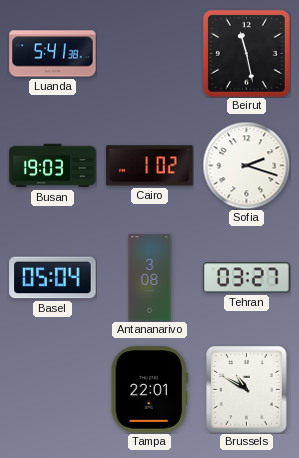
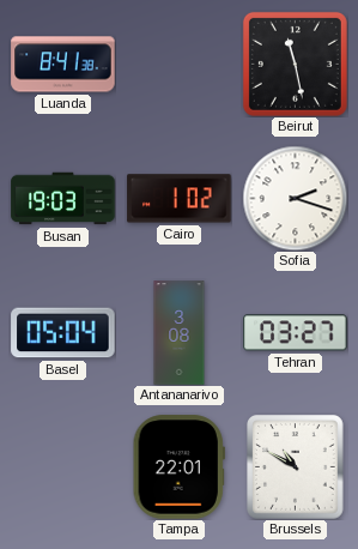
Luanda: 5:41 -> 8:41 (63, 65)
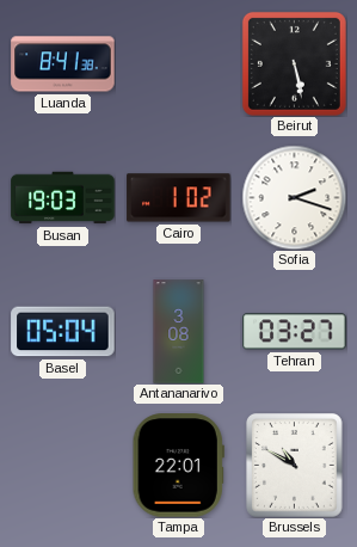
Beirut: 11:28 -> 5:28 (294, 63)
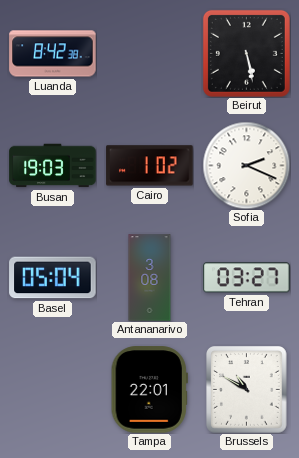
Luanda: 8:41 -> 8:42 (53, 54)
Sofia: 2:18 -> 2:19 (246, 165)
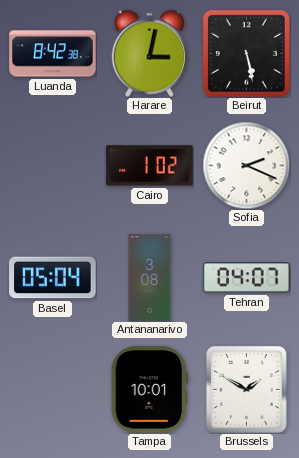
Harare: none -> 3:02 (150, 53)
Busan: 19:03 -> none (53, 166)
Tehran: 03:27 -> 04:07 (247, 278)
Tampa: 22:01 -> 10:01 (149, 390)
Brussels: 10:50 -> 1:50 (247, 390)
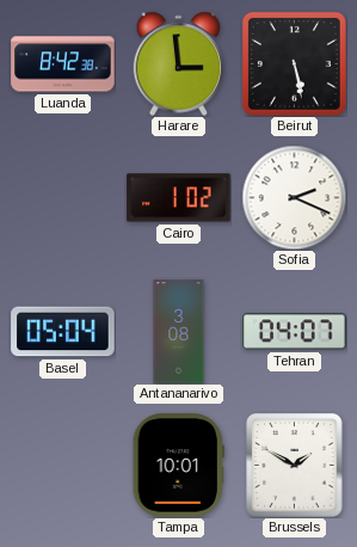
Harare: 3:02 -> 2:59 (179, 63)
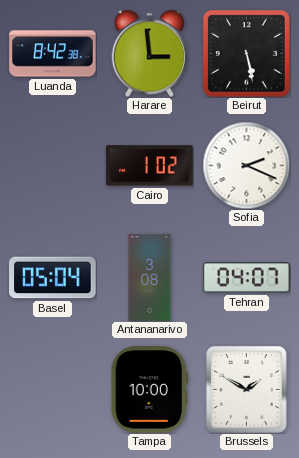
Tampa: 10:01 -> 10:00 (149, 390)
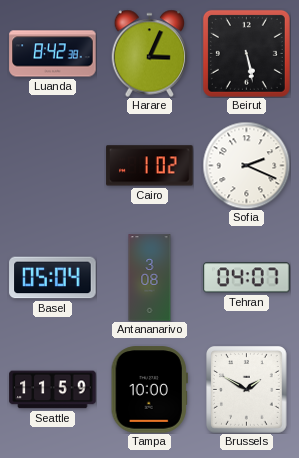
Harare: 2:59 -> 3:04 (150, 53)
Seattle: none -> 11:59 (53, 390)
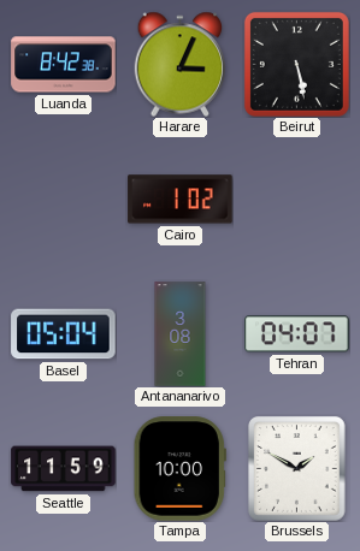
Sofia: 2:19 -> none (246, 165)
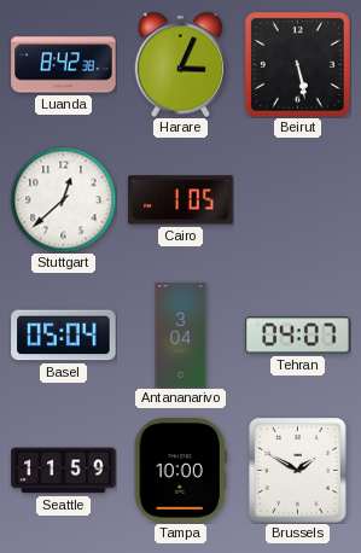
Stuttgart: none -> 12:38 (63, 199)
Cairo: 1:02 -> 1:05 (181, 200)
Antananarivo: 3:08 -> 3:04 (181, 336)
